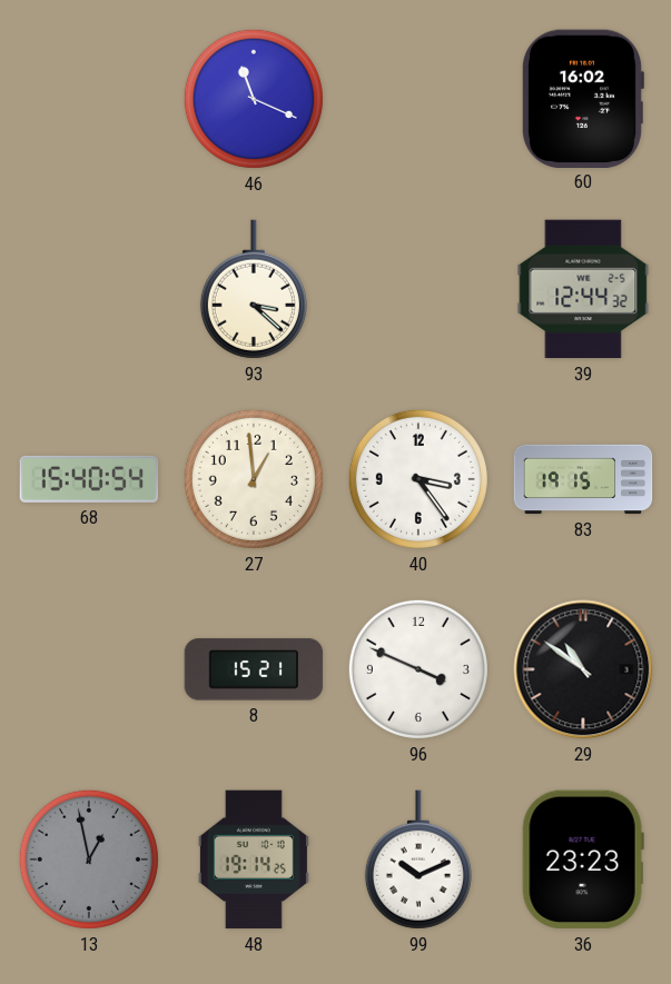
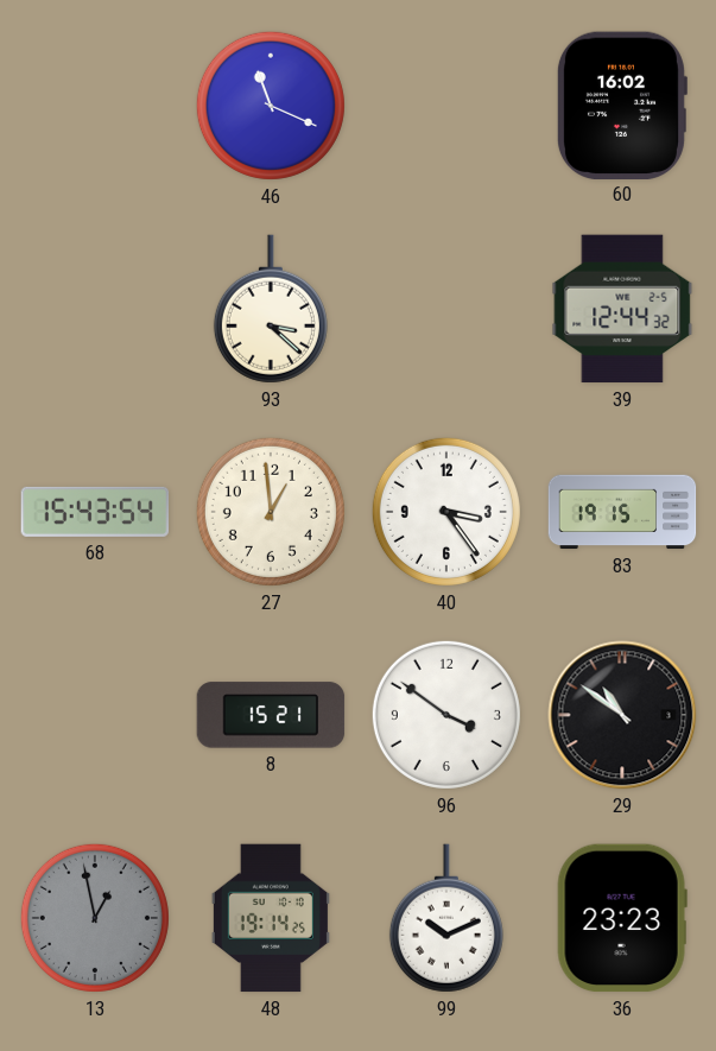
68: 15:40 -> 15:43 (95, 512)
96: 3:49 -> 3:51 (446, 715)
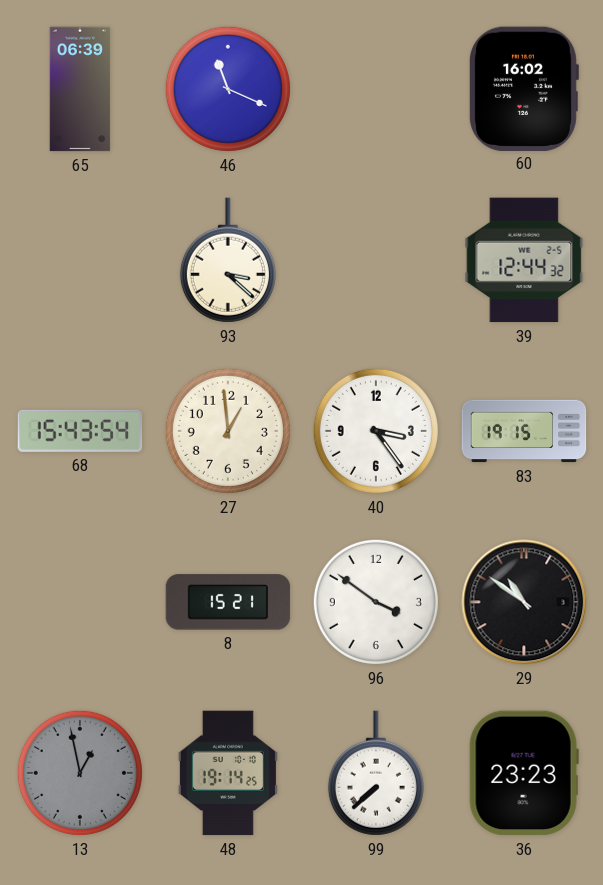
65: none -> 06:39 (80, 89)
99: 10:11 -> 7:38 (376, 773)
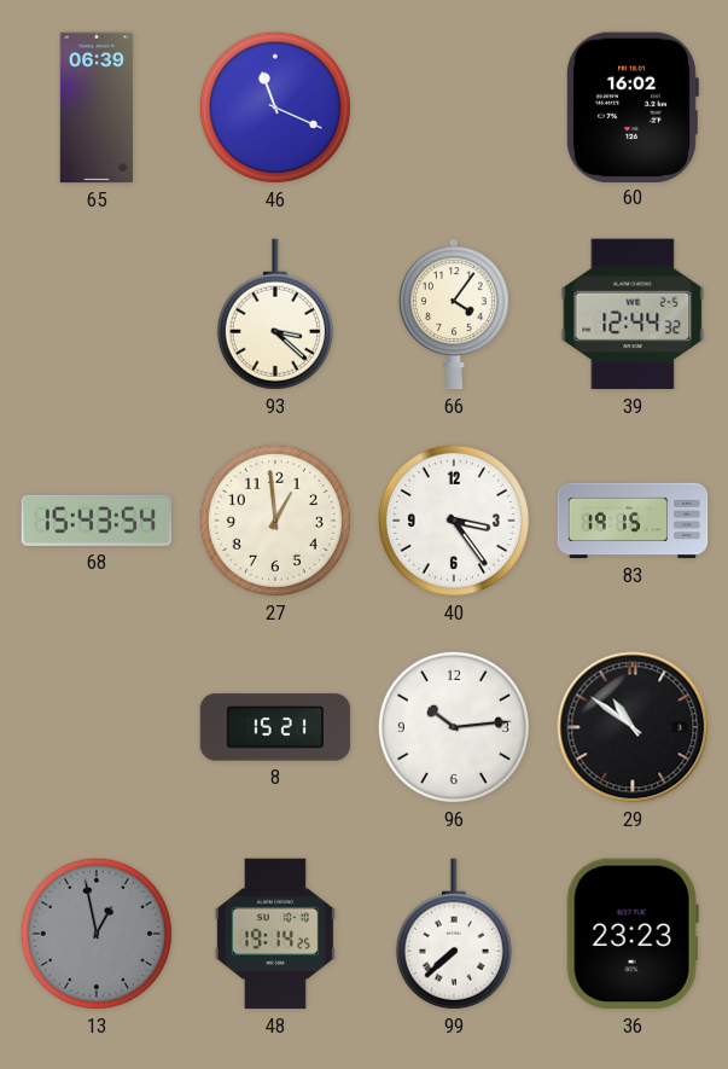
66: none -> 4:06 (454, 314)
96: 3:51 -> 10:14 (454, 727)
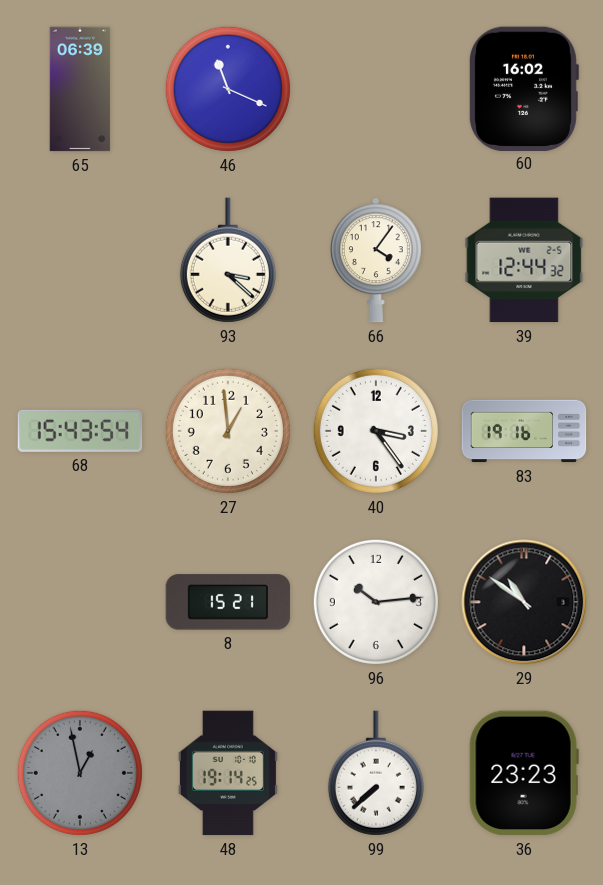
83: 19:15 -> 19:16 (524, 431)
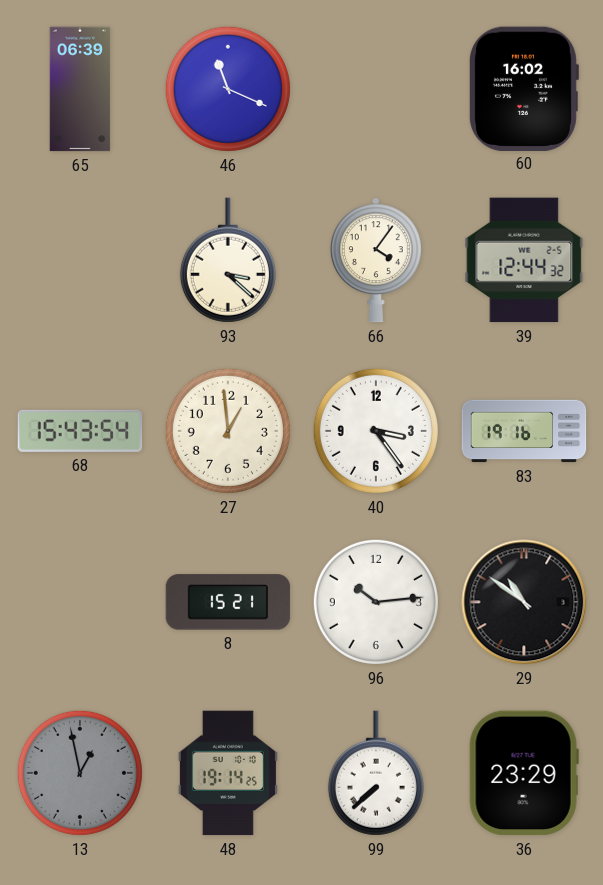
36: 23:23 -> 23:29 (524, 773)
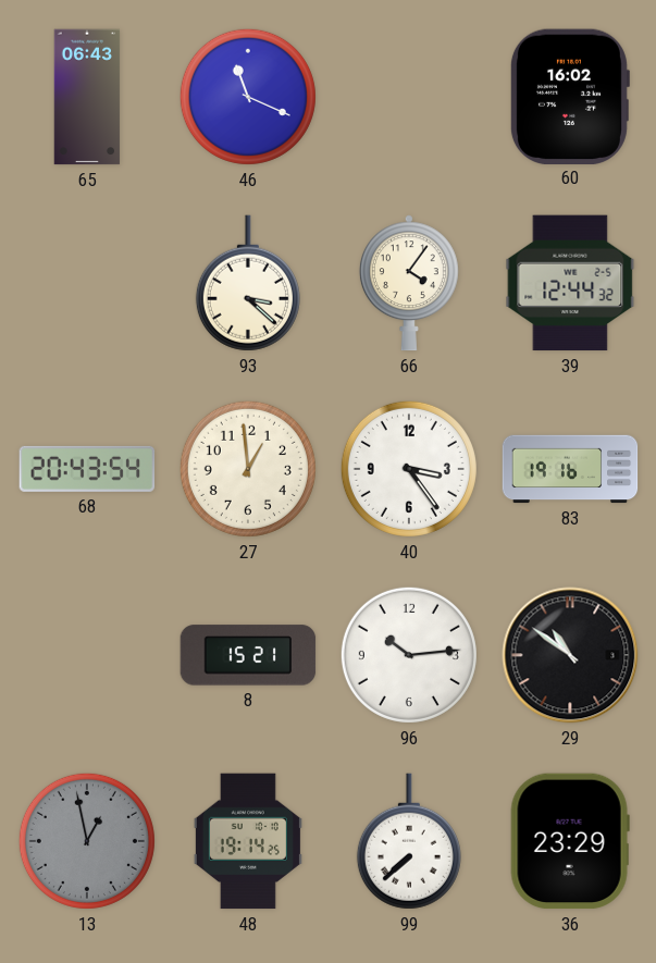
65: 06:39 -> 06:43 (87, 97)
68: 15:43 -> 20:43 (87, 469)
